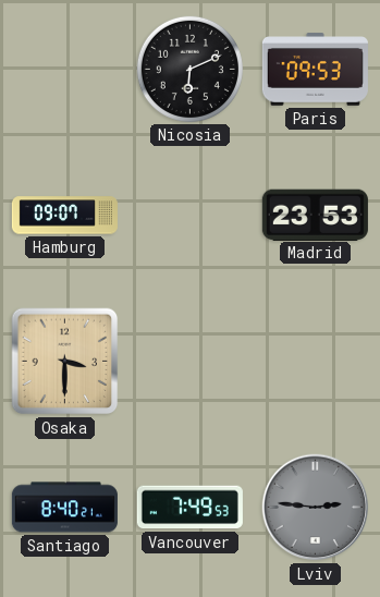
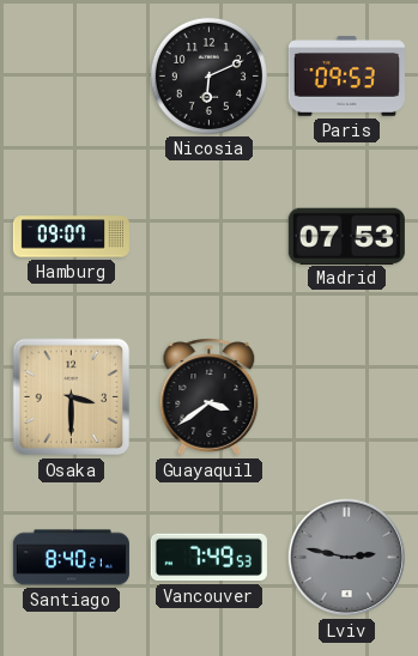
Madrid: 23:53 -> 07:53 (346, 236)
Guayaquil: none -> 3:39 (210, 397)
Lviv: 2:46 -> 2:47 (347, 558)
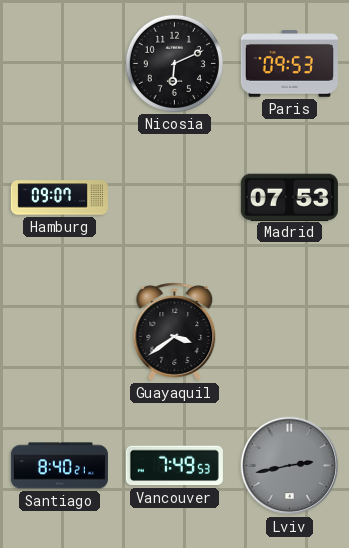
Osaka: 3:30 -> none (72, 397)
Lviv: 2:47 -> 2:43 (290, 466)
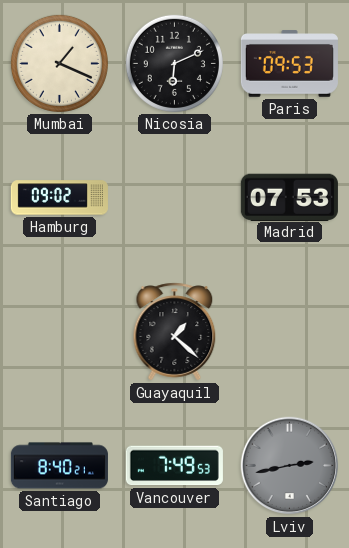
Mumbai: none -> 1:19 (59, 63)
Hamburg: 09:07 -> 09:02 (59, 198)
Guayaquil: 3:39 -> 1:22 (175, 332)
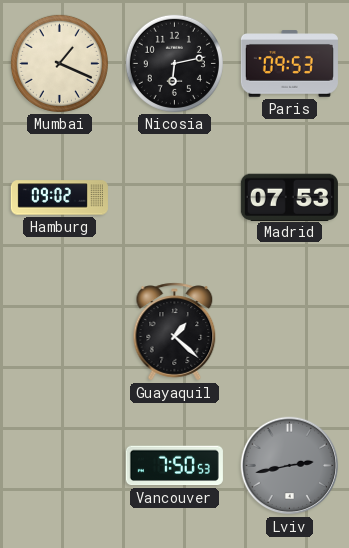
Nicosia: 6:11 -> 6:13 (174, 63)
Santiago: 8:40 -> none (59, 466)
Vancouver: 7:49 -> 7:50 (174, 466)
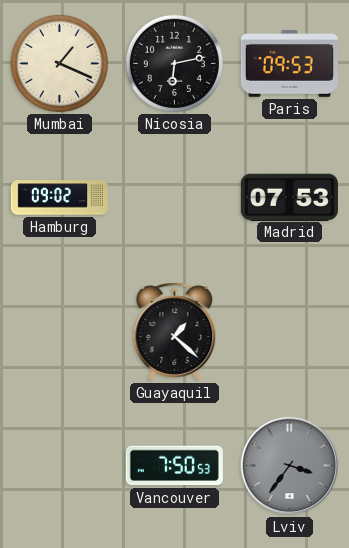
Lviv: 2:43 -> 3:36 (290, 466)
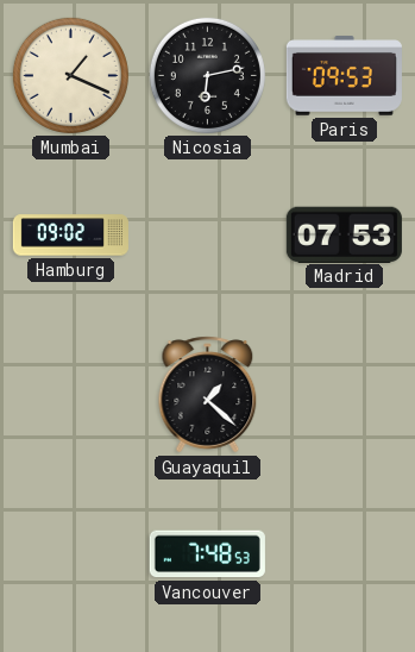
Vancouver: 7:50 -> 7:48 (207, 554)
Lviv: 3:36 -> none (290, 466)
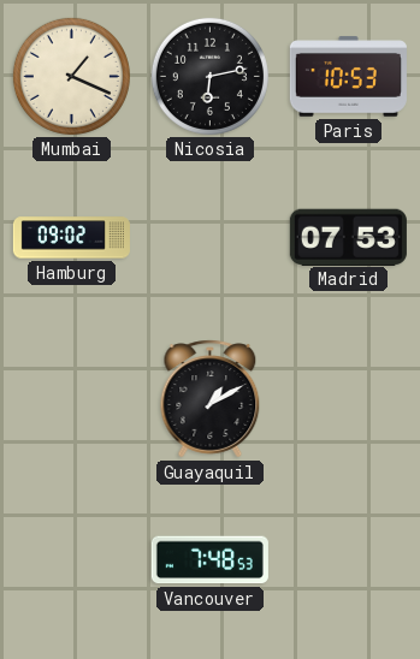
Paris: 09:53 -> 10:53 (348, 77)
Guayaquil: 1:22 -> 1:10 (211, 399)
